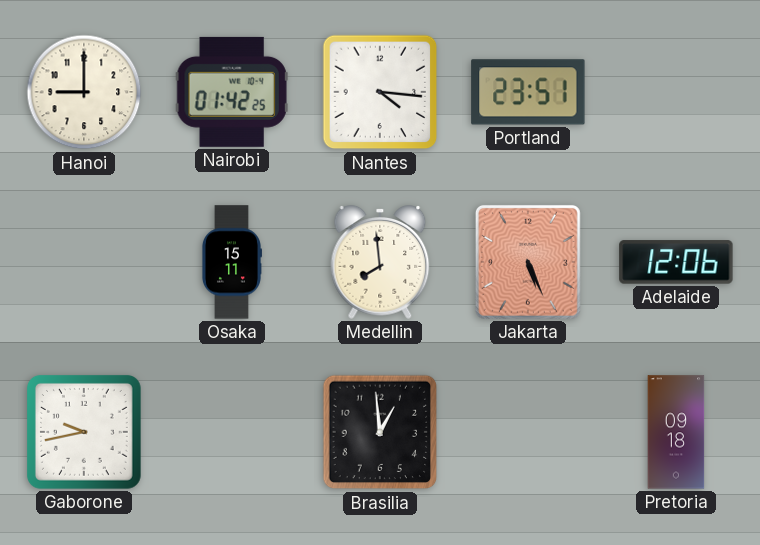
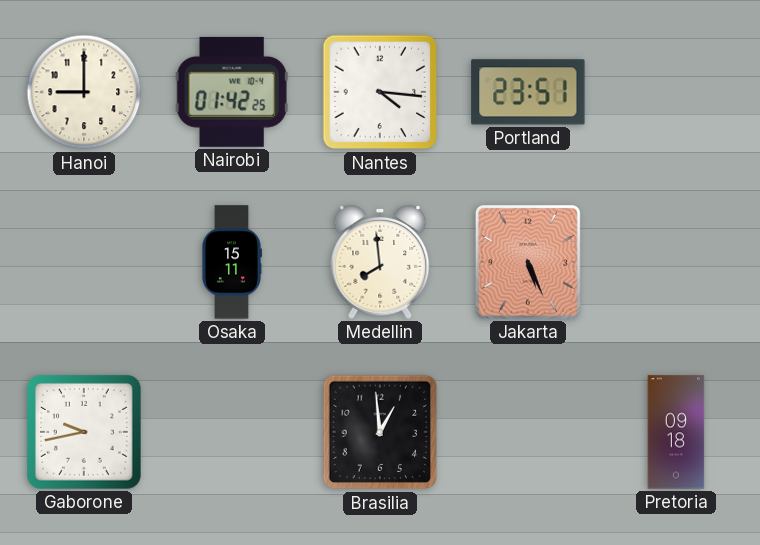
Adelaide: 12:06 -> none (676, 262)
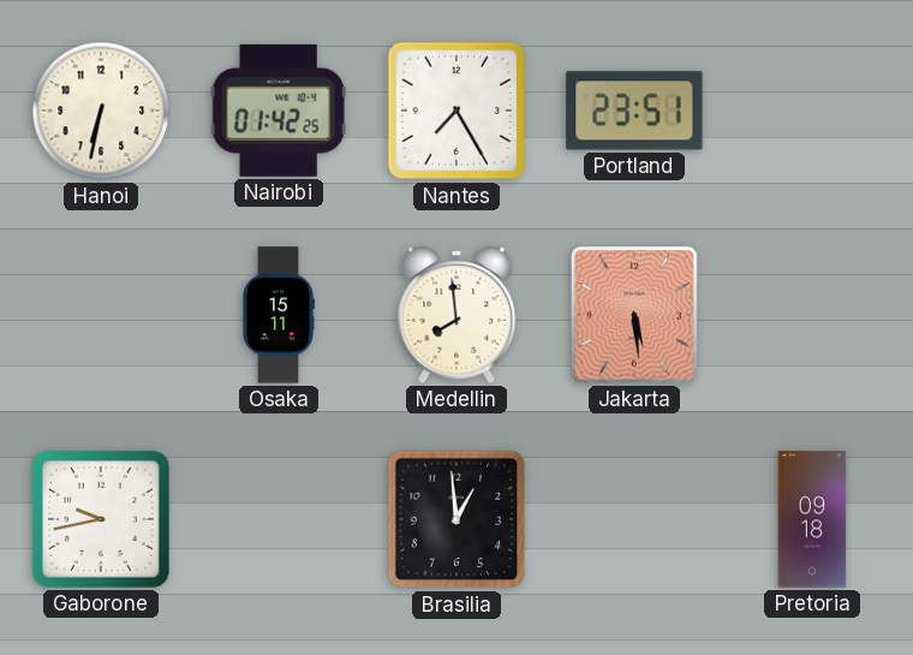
Hanoi: 9:00 -> 6:32 (101, 111)
Nantes: 4:16 -> 7:25 (456, 111)
Jakarta: 5:26 -> 5:29 (634, 315)
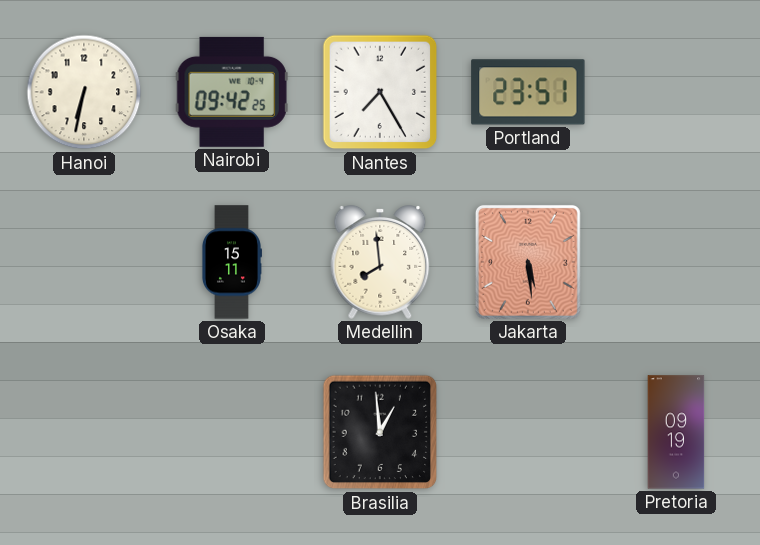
Nairobi: 01:42 -> 09:42 (232, 92)
Gaborone: 9:43 -> none (101, 519)
Pretoria: 09:18 -> 09:19 (676, 432)
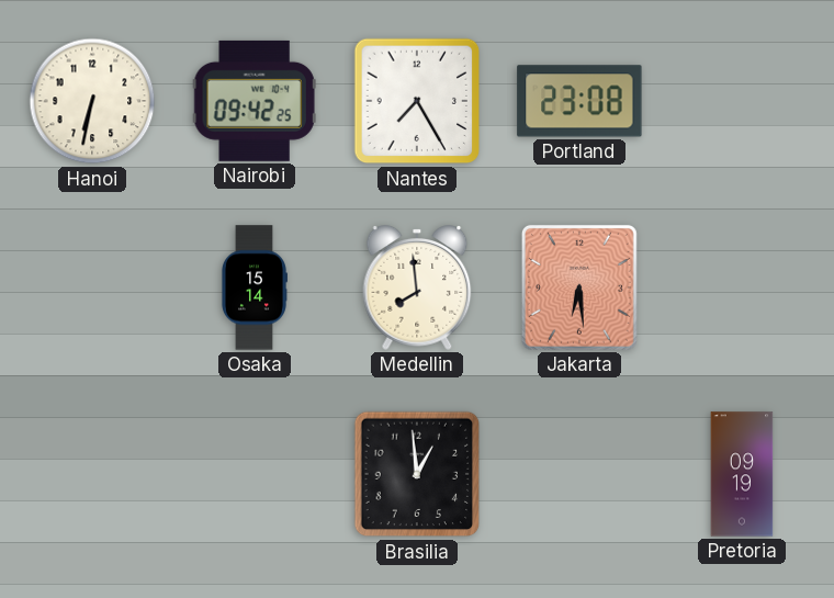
Portland: 23:51 -> 23:08 (579, 101)
Osaka: 15:11 -> 15:14 (253, 287)
Jakarta: 5:29 -> 6:29 (579, 287)
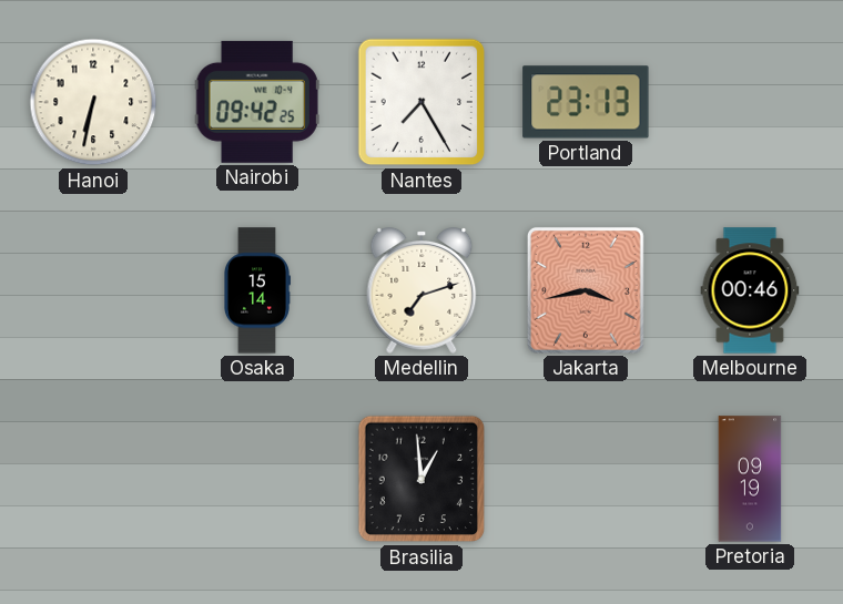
Portland: 23:08 -> 23:13 (586, 102)
Medellin: 7:59 -> 7:12 (421, 291)
Jakarta: 6:29 -> 3:43 (586, 290)
Melbourne: none -> 00:46 (750, 290)
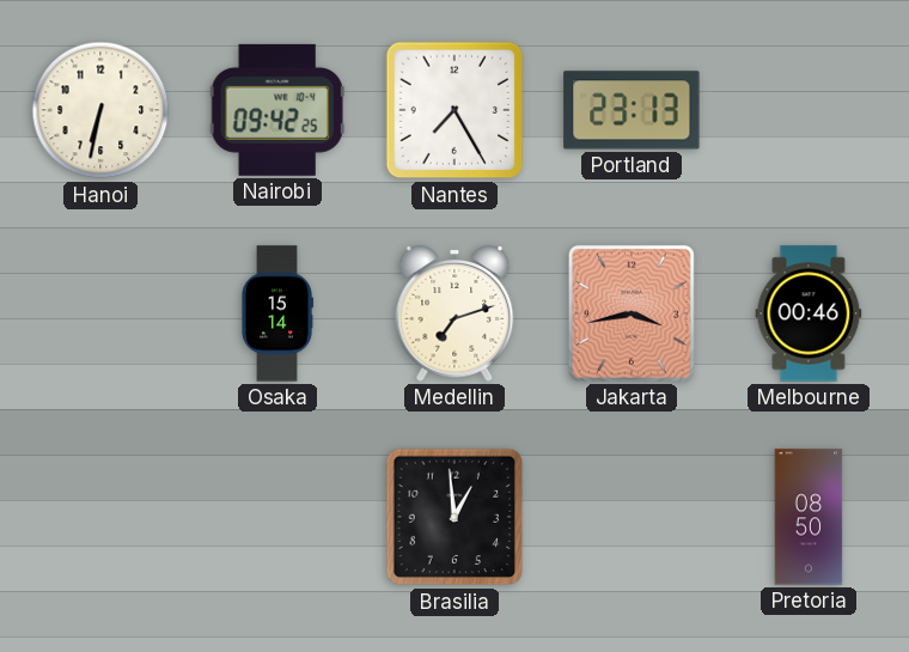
Pretoria: 09:19 -> 08:50 (809, 517)
